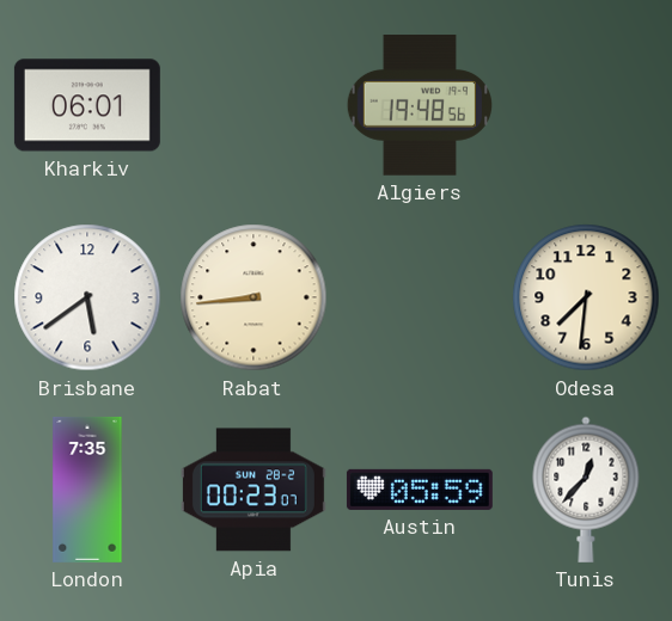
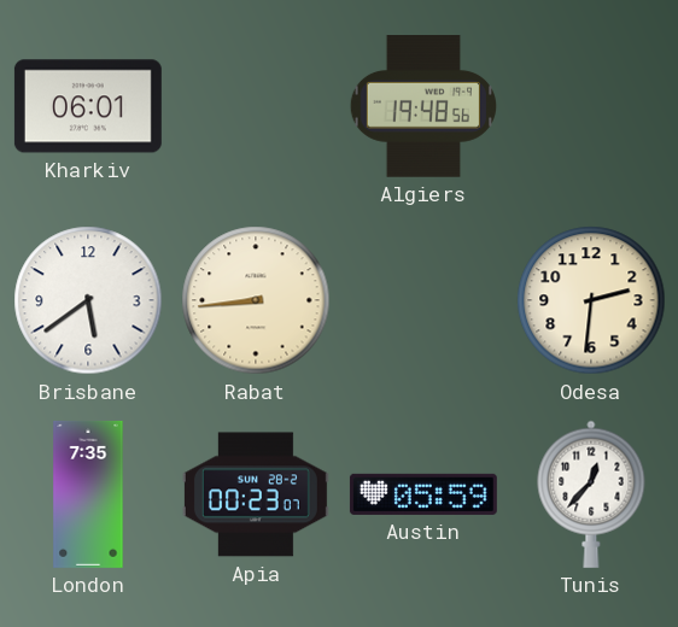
Odesa: 7:31 -> 2:31 (591, 300)
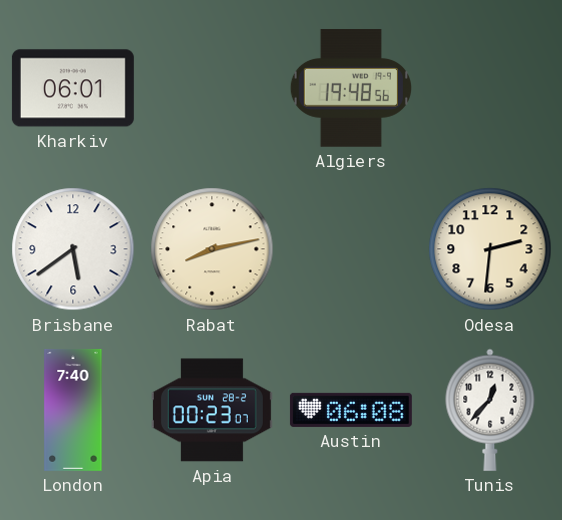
Rabat: 8:44 -> 8:13 (212, 249)
London: 7:35 -> 7:40 (73, 410)
Austin: 05:59 -> 06:08 (351, 410)
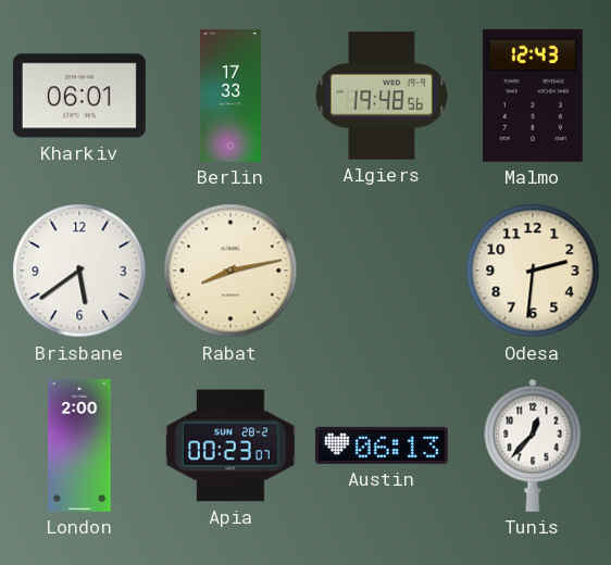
Berlin: none -> 17:33 (230, 96)
Malmo: none -> 12:43 (533, 96)
London: 7:40 -> 2:00 (79, 445)
Austin: 06:08 -> 06:13 (382, 445)
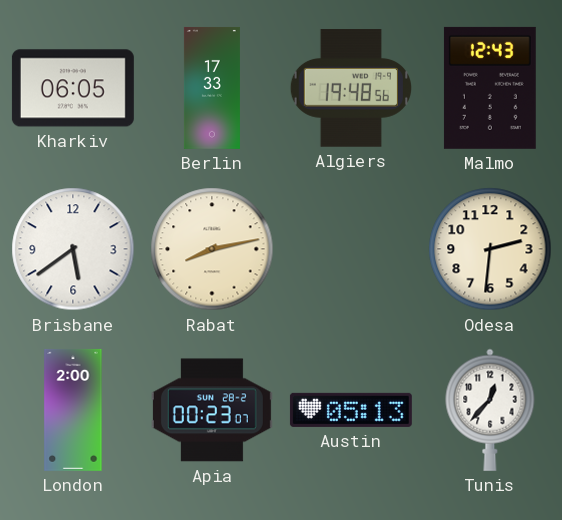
Kharkiv: 06:01 -> 06:05 (73, 88)
Austin: 06:13 -> 05:13 (351, 410)
